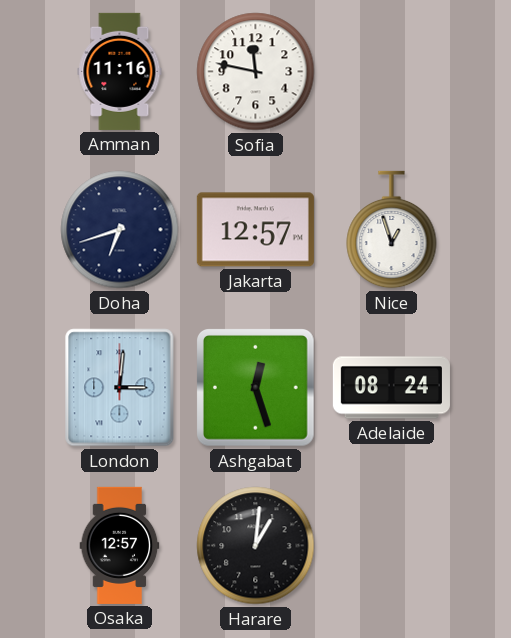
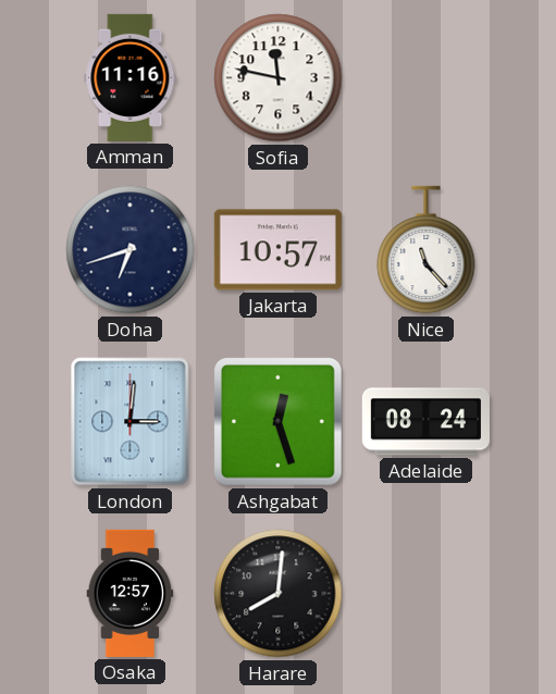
Jakarta: 12:57 -> 10:57 (277, 250)
Nice: 12:57 -> 11:23 (427, 250)
Harare: 1:01 -> 8:01 (279, 594)
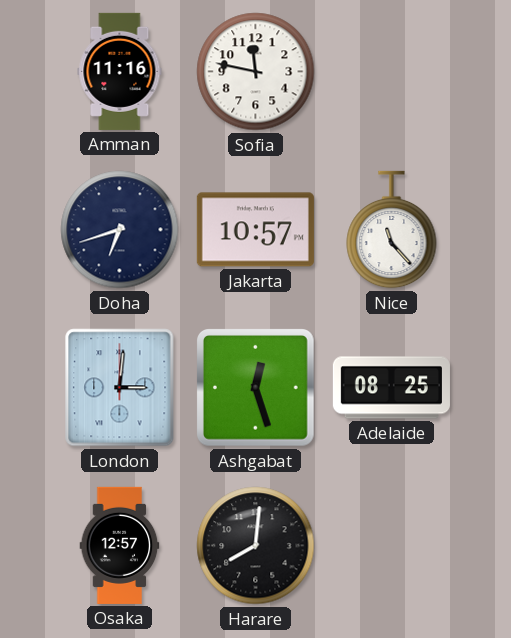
Adelaide: 08:24 -> 08:25 (391, 388)
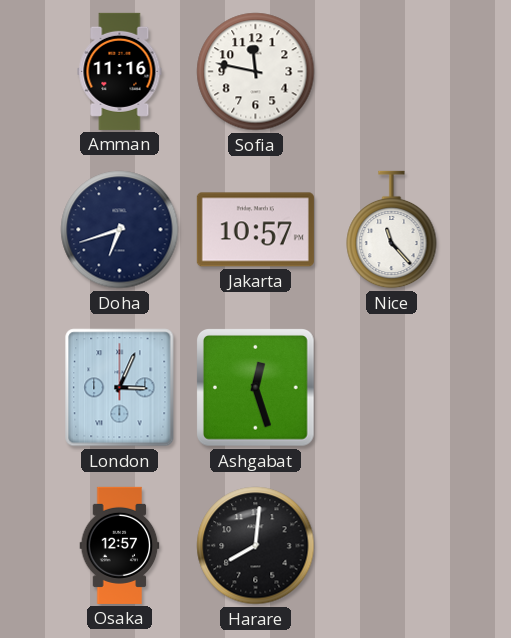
London: 3:01 -> 3:04 (120, 388)
Adelaide: 08:25 -> none (391, 388)
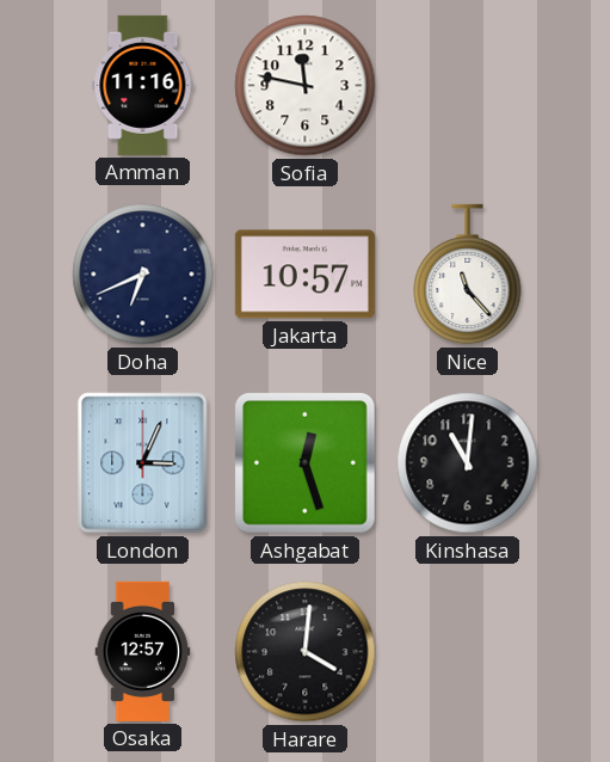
Doha: 6:42 -> 6:41 (143, 275)
Kinshasa: none -> 11:01 (468, 463)
Harare: 8:01 -> 4:01 (306, 652)
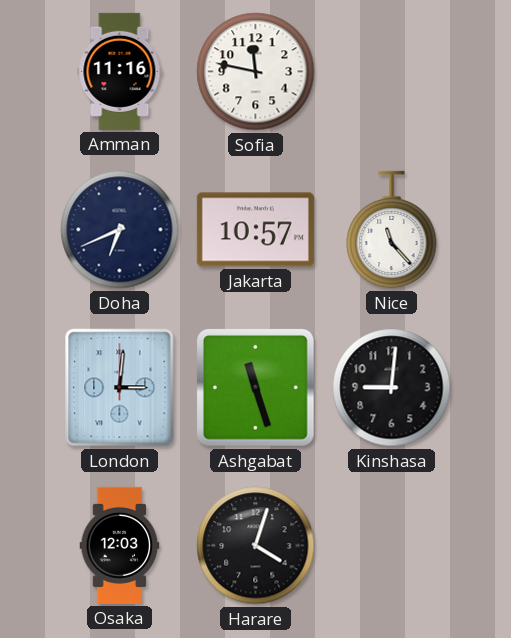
London: 3:04 -> 3:01 (120, 388)
Ashgabat: 12:27 -> 11:27 (256, 388)
Kinshasa: 11:01 -> 9:01 (392, 388)
Osaka: 12:57 -> 12:03 (120, 545)
Harare: 4:01 -> 4:03 (256, 546)
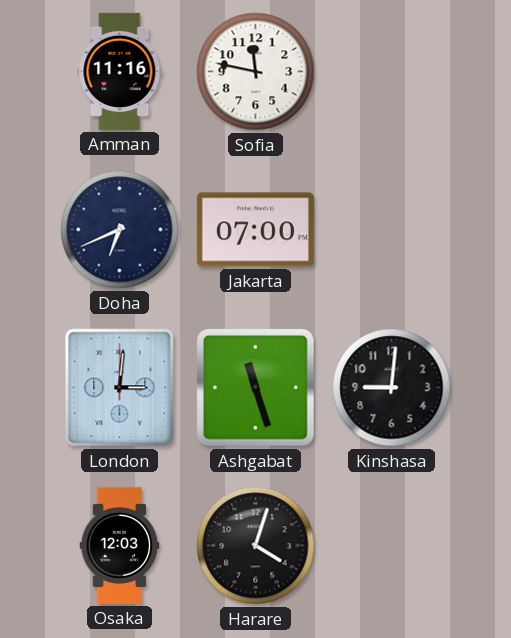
Jakarta: 10:57 -> 07:00 (255, 230)
Nice: 11:23 -> none (392, 230)
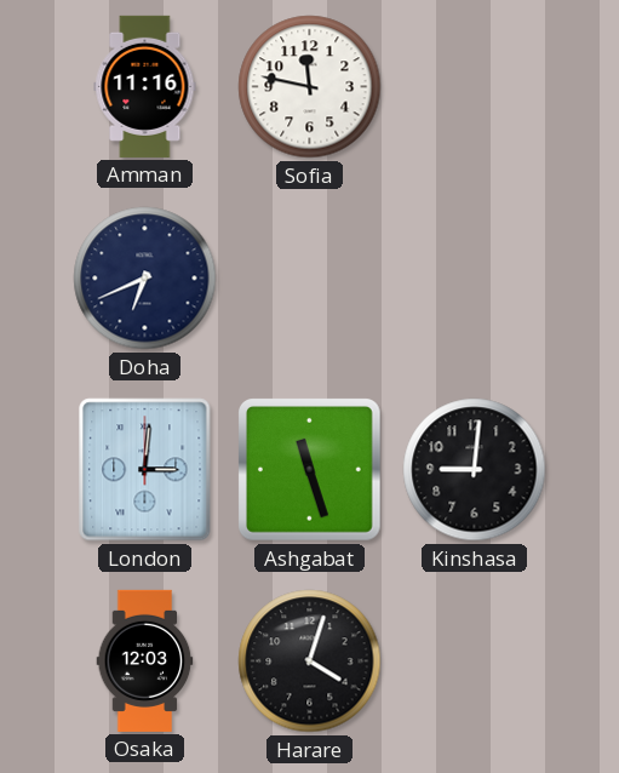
Jakarta: 07:00 -> none (255, 230)
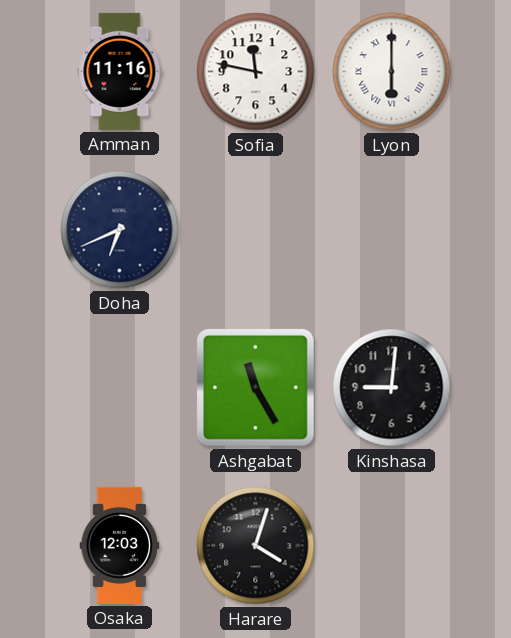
Lyon: none -> 6:00 (392, 72)
London: 3:01 -> none (145, 470)
Ashgabat: 11:27 -> 11:25 (256, 388)
